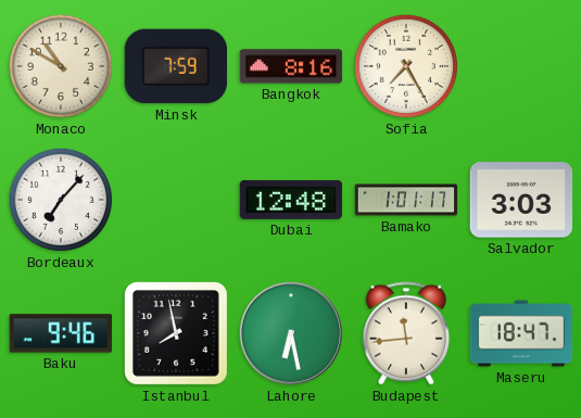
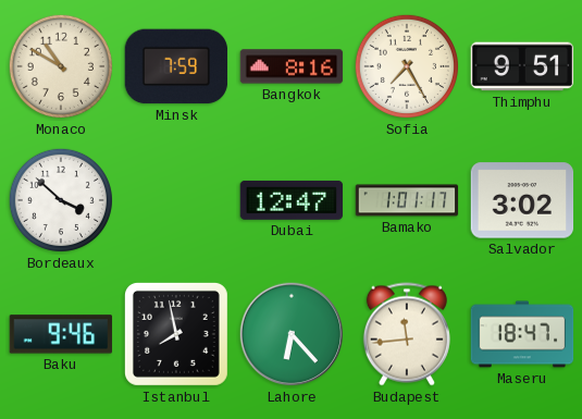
Thimphu: none -> 9:51 (522, 66)
Bordeaux: 7:07 -> 3:52 (61, 200)
Dubai: 12:48 -> 12:47 (292, 200)
Salvador: 3:03 -> 3:02 (522, 200)
Lahore: 6:28 -> 6:23 (292, 334)
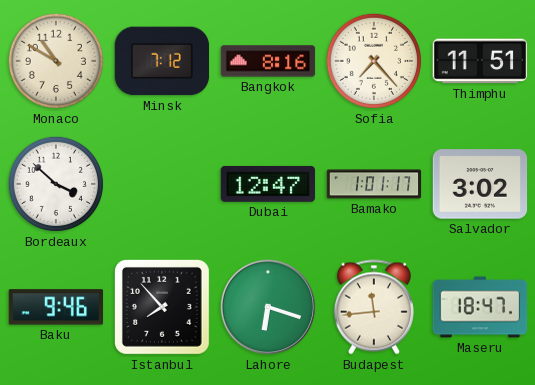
Minsk: 7:59 -> 7:12 (162, 61)
Sofia: 7:25 -> 7:23 (374, 61)
Thimphu: 9:51 -> 11:51 (480, 61)
Istanbul: 7:58 -> 7:53 (162, 307)
Lahore: 6:23 -> 6:18 (268, 307)
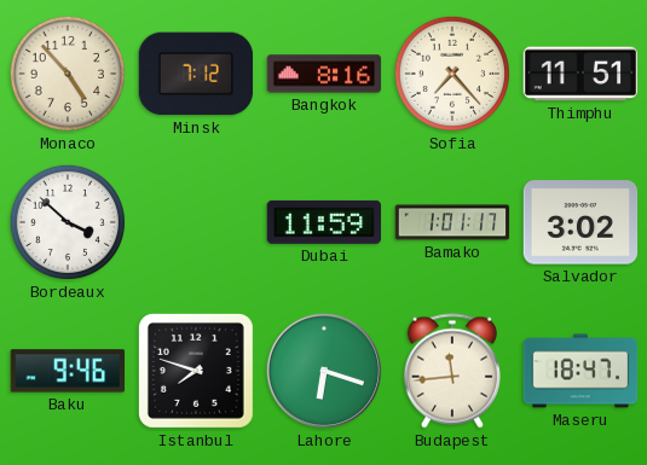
Monaco: 10:50 -> 4:53 (68, 74)
Dubai: 12:47 -> 11:59 (324, 222)
Istanbul: 7:53 -> 7:48 (196, 371)
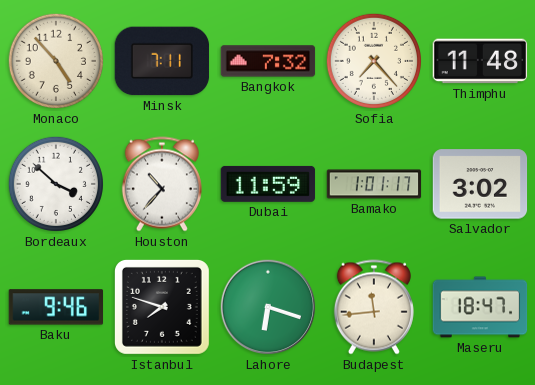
Minsk: 7:12 -> 7:11 (162, 61)
Bangkok: 8:16 -> 7:32 (268, 61)
Thimphu: 11:51 -> 11:48 (480, 61)
Houston: none -> 10:37 (162, 184)
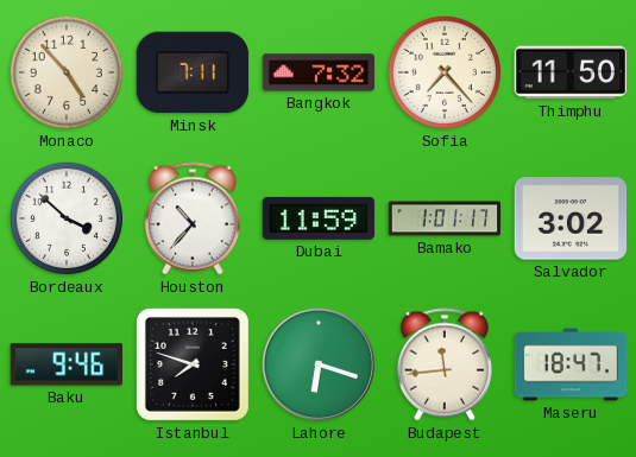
Thimphu: 11:48 -> 11:50 (571, 72)
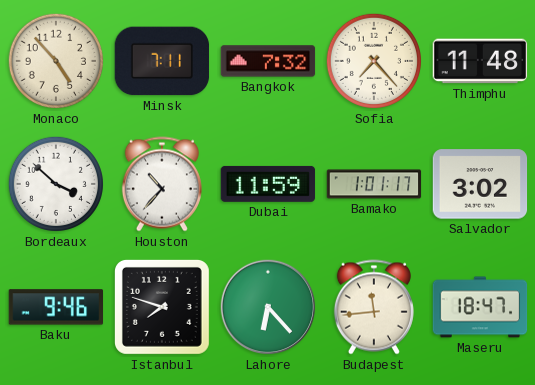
Thimphu: 11:50 -> 11:48 (480, 61)
Lahore: 6:18 -> 6:23 (268, 307)
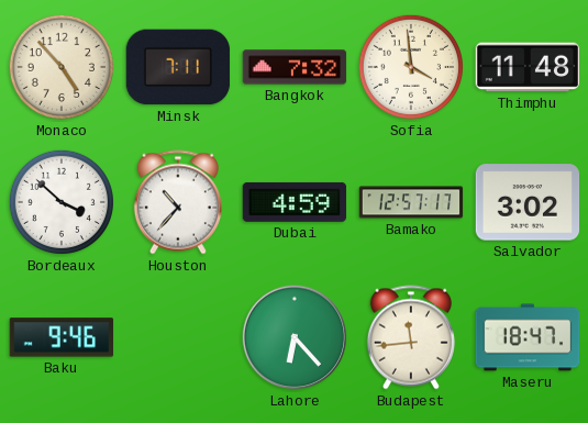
Sofia: 7:23 -> 3:59 (411, 67)
Dubai: 11:59 -> 4:59 (295, 202)
Bamako: 1:01 -> 12:57 (411, 202)
Istanbul: 7:48 -> none (162, 307)
